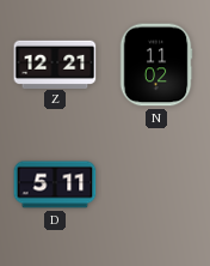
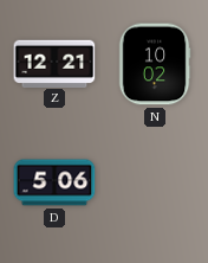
N: 11:02 -> 10:02 (155, 64)
D: 5:11 -> 5:06 (54, 182)
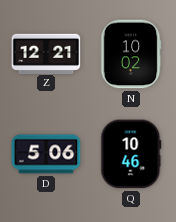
Q: none -> 10:46 (131, 154)
